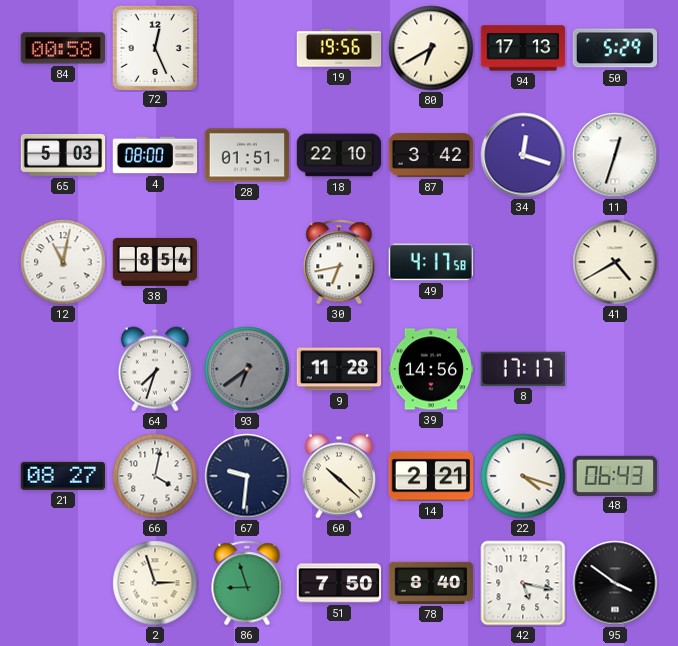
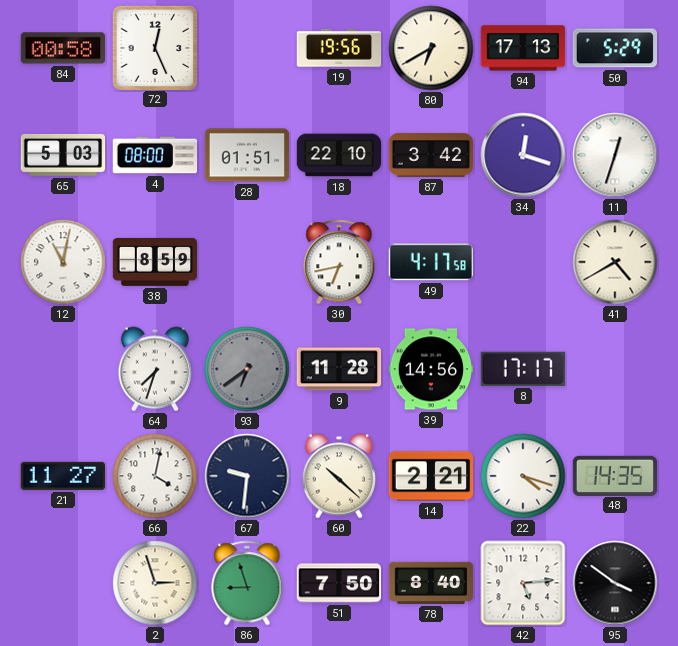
38: 8:54 -> 8:59 (155, 262)
21: 08:27 -> 11:27 (62, 476)
48: 06:43 -> 14:35 (615, 475)
42: 5:17 -> 5:14 (523, 583)
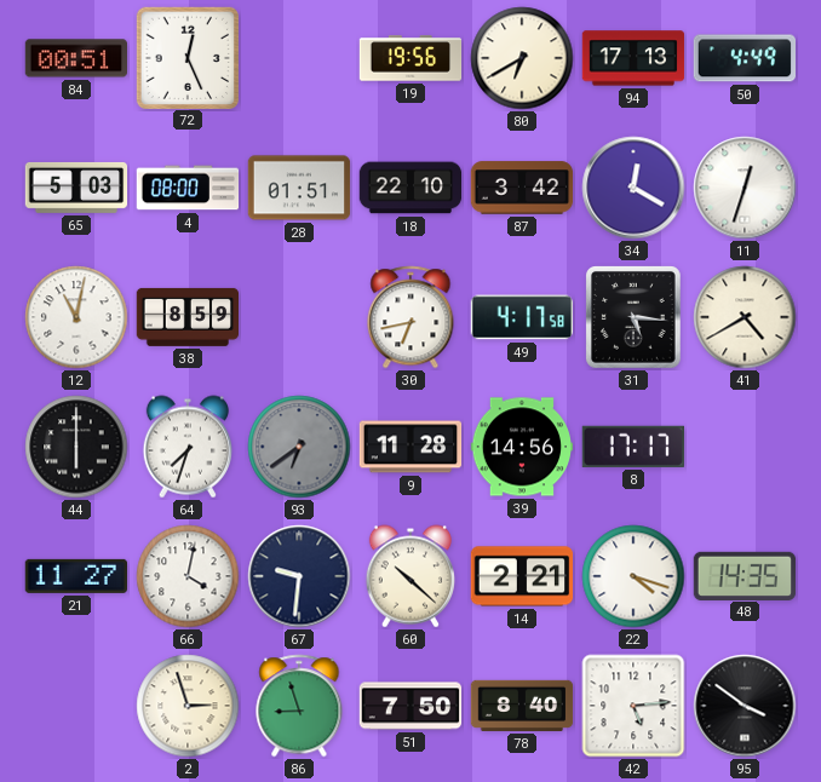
84: 00:58 -> 00:51 (76, 58)
50: 5:29 -> 4:49 (744, 58)
34: 12:18 -> 12:20 (633, 188)
31: none -> 5:16 (635, 317)
44: none -> 6:00 (76, 447)
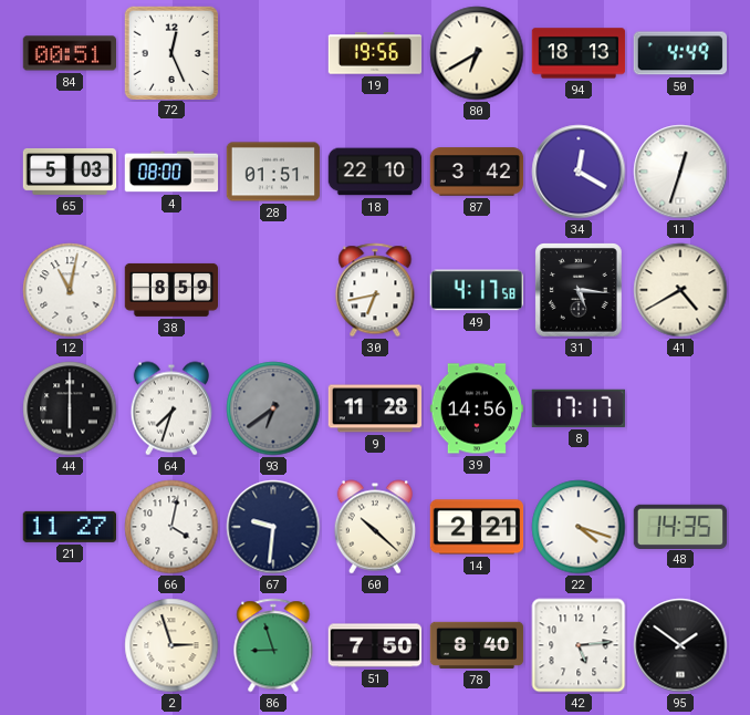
94: 17:13 -> 18:13 (579, 53)
95: 3:51 -> 1:51 (680, 645)
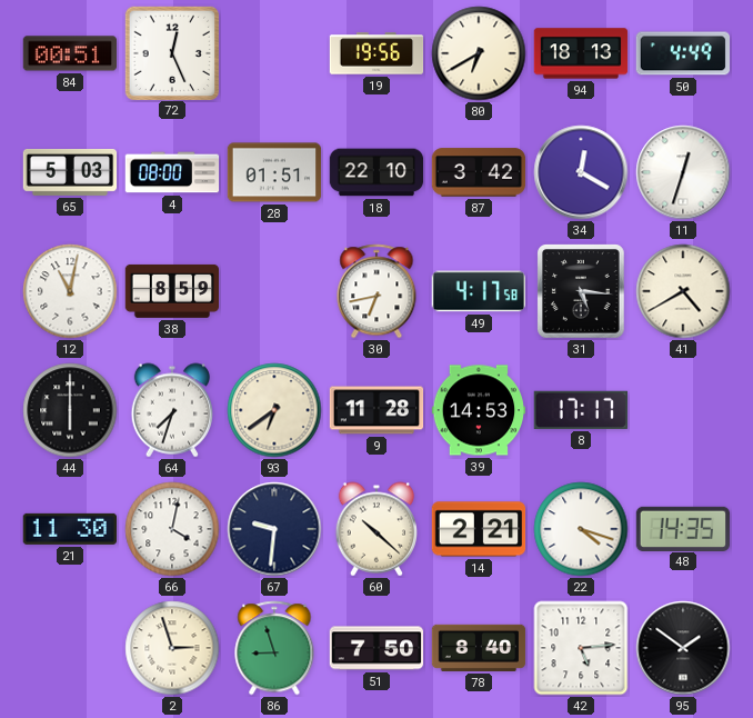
93 dial: grey -> cream (274, 410)
39: 14:56 -> 14:53 (479, 410)
21: 11:27 -> 11:30 (69, 529)
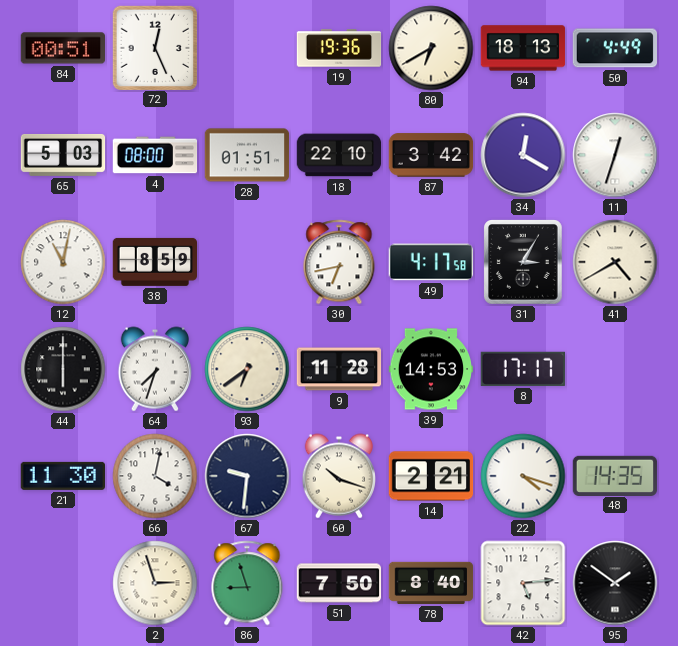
19: 19:56 -> 19:36 (339, 48)
31: 5:16 -> 3:05 (524, 262)
60: 10:22 -> 10:18 (338, 476)
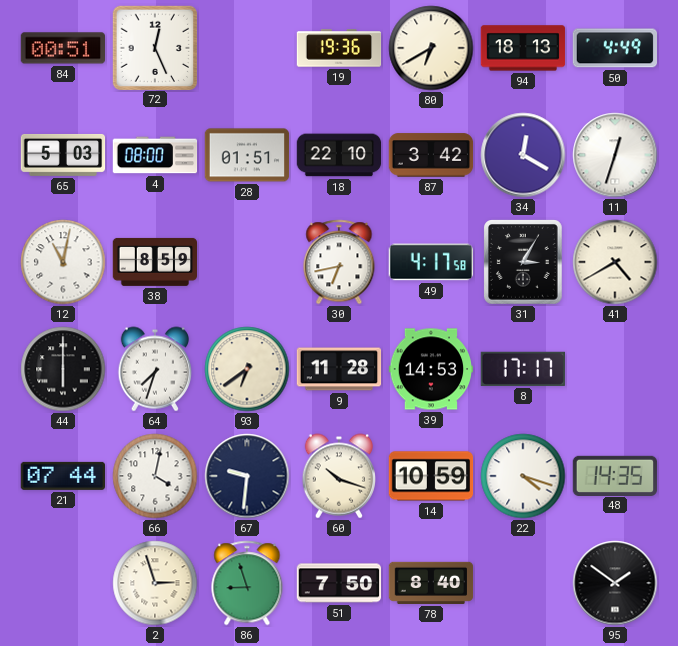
21: 11:30 -> 07:44 (62, 476)
14: 2:21 -> 10:59 (431, 476)
42: 5:14 -> none (523, 583)
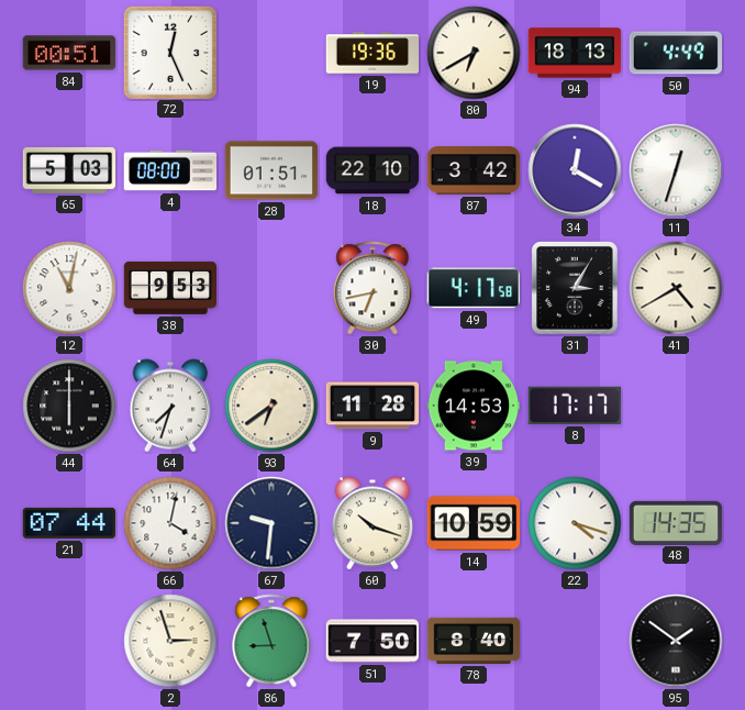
38: 8:59 -> 9:53 (170, 288)
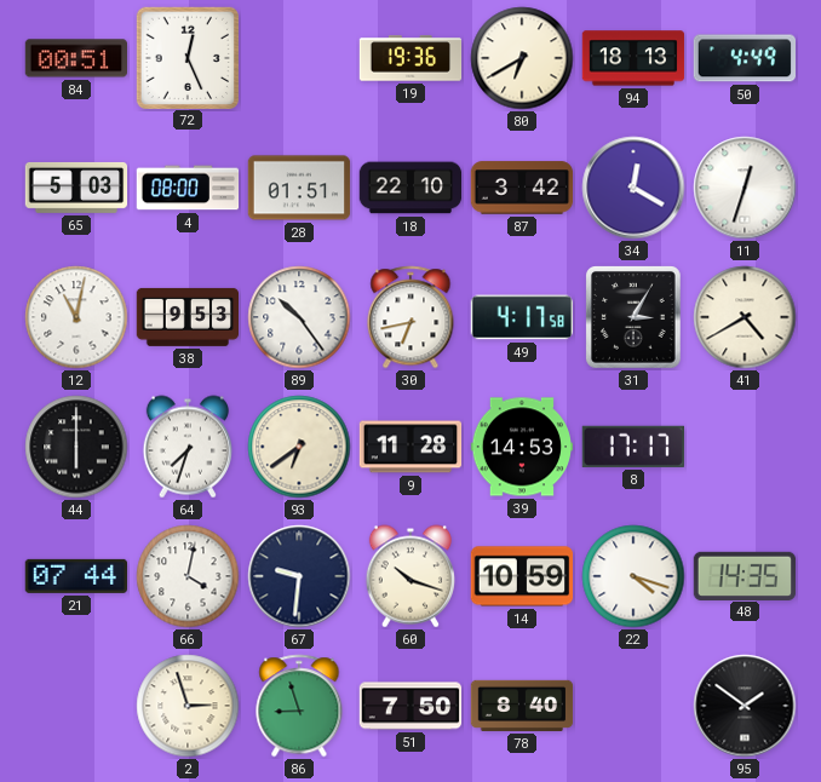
89: none -> 10:24 (299, 317)
